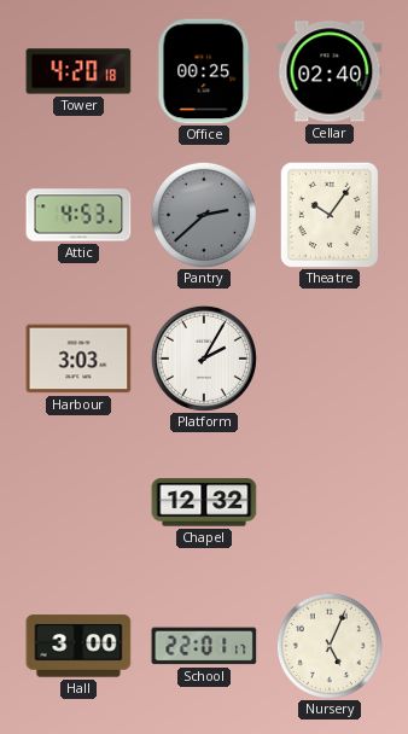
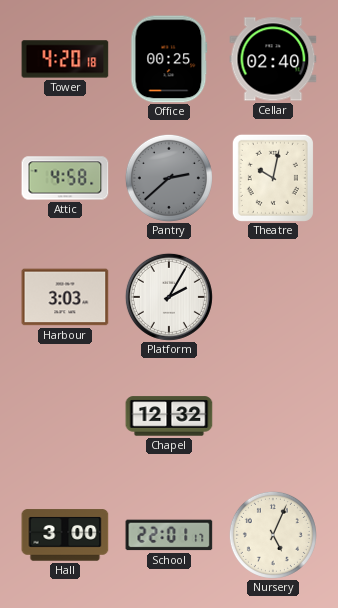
Attic: 4:53 -> 4:58 (65, 178)
Theatre: 10:06 -> 10:02 (273, 178)
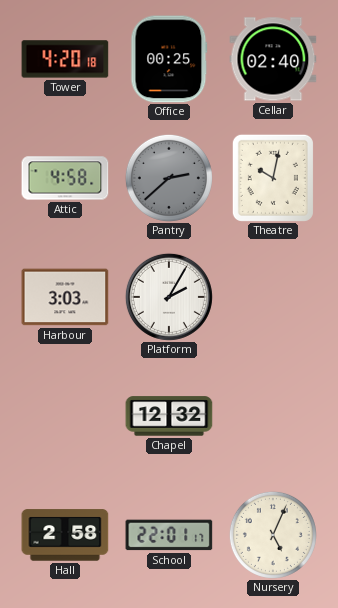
Hall: 3:00 -> 2:58 (65, 535)
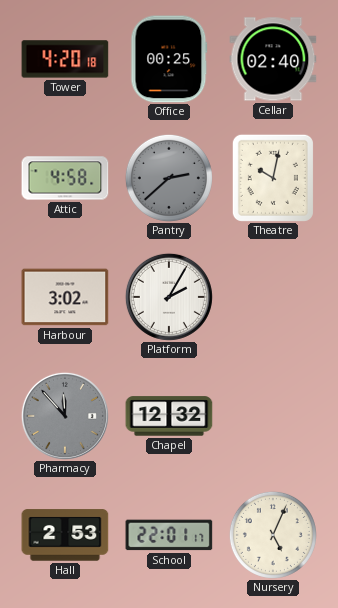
Harbour: 3:03 -> 3:02 (65, 297)
Pharmacy: none -> 11:53 (65, 416)
Hall: 2:58 -> 2:53 (65, 535)
